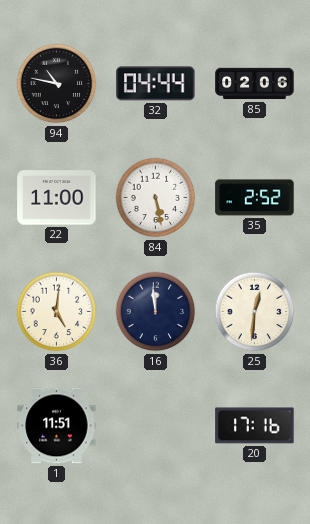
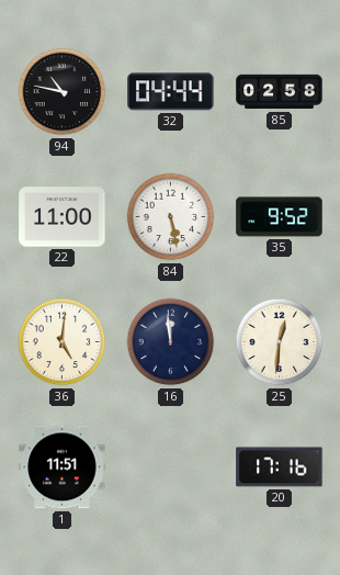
85: 02:06 -> 02:58 (280, 92)
35: 2:52 -> 9:52 (280, 217)
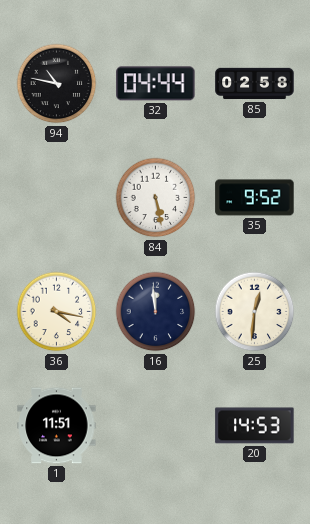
22: 11:00 -> none (63, 217)
36: 5:01 -> 4:17 (57, 312)
20: 17:16 -> 14:53 (255, 426)
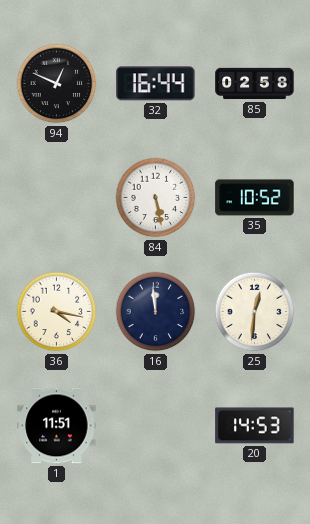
94: 10:47 -> 12:49 (57, 84)
32: 04:44 -> 16:44 (156, 84)
35: 9:52 -> 10:52 (255, 198)
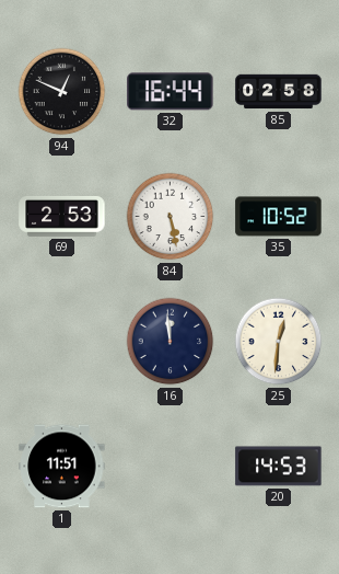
69: none -> 2:53 (62, 216)
36: 4:17 -> none (57, 312)
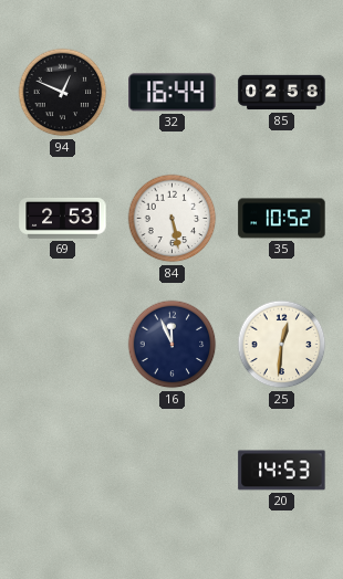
16: 11:59 -> 11:56 (173, 345)
1: 11:51 -> none (62, 467)
